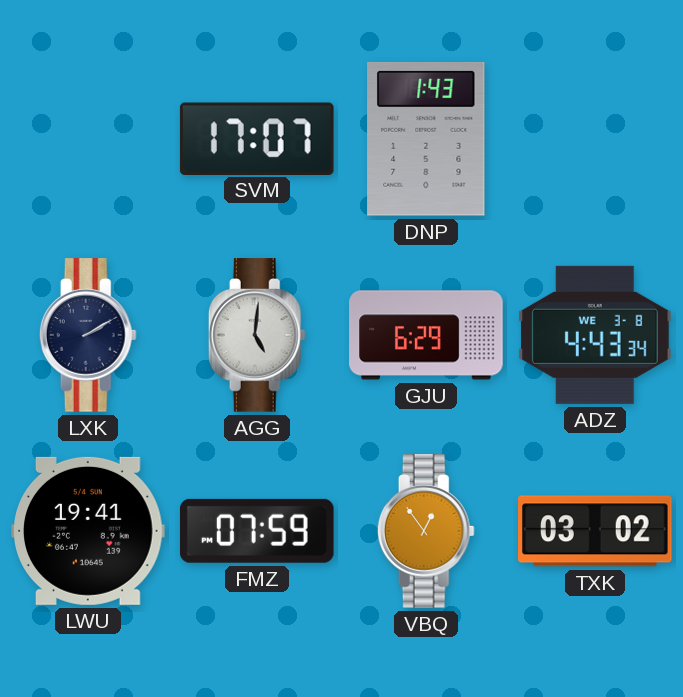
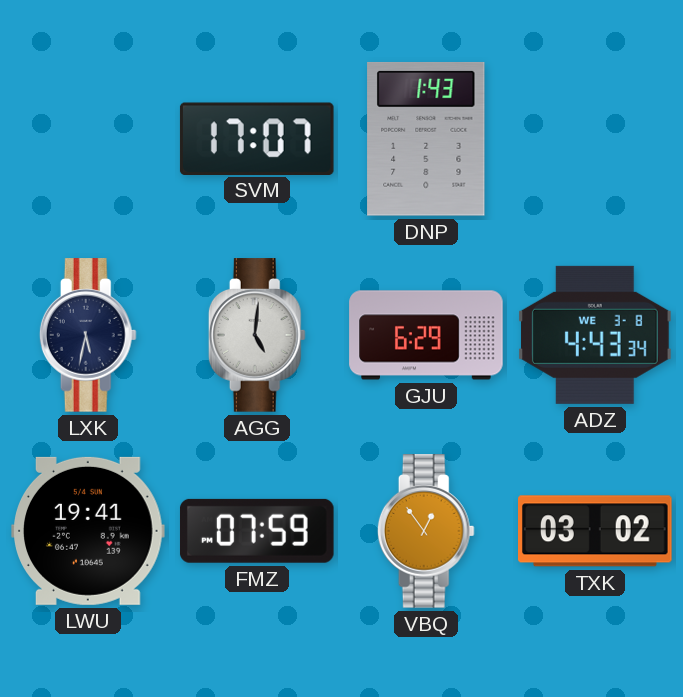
LXK: 2:10 -> 5:32 (88, 335)
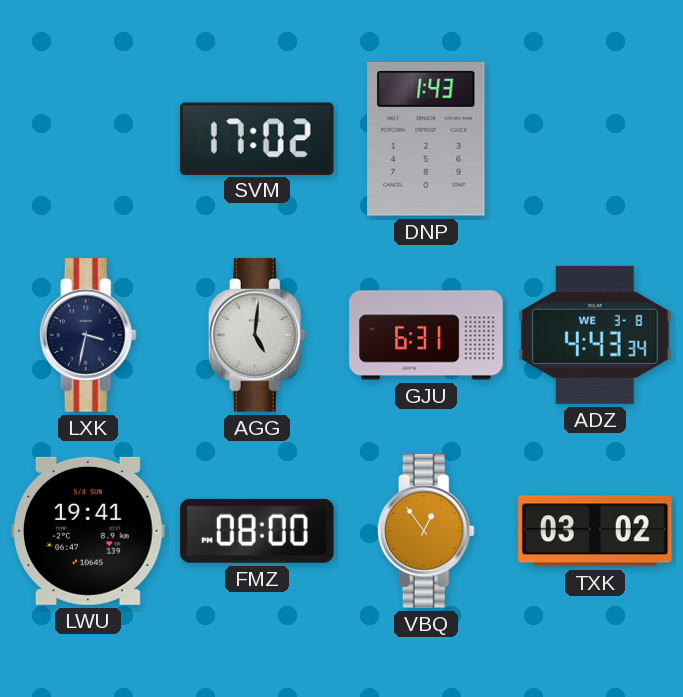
SVM: 17:07 -> 17:02 (257, 138)
LXK: 5:32 -> 3:32 (88, 335)
GJU: 6:29 -> 6:31 (426, 335)
FMZ: 07:59 -> 08:00 (257, 531)
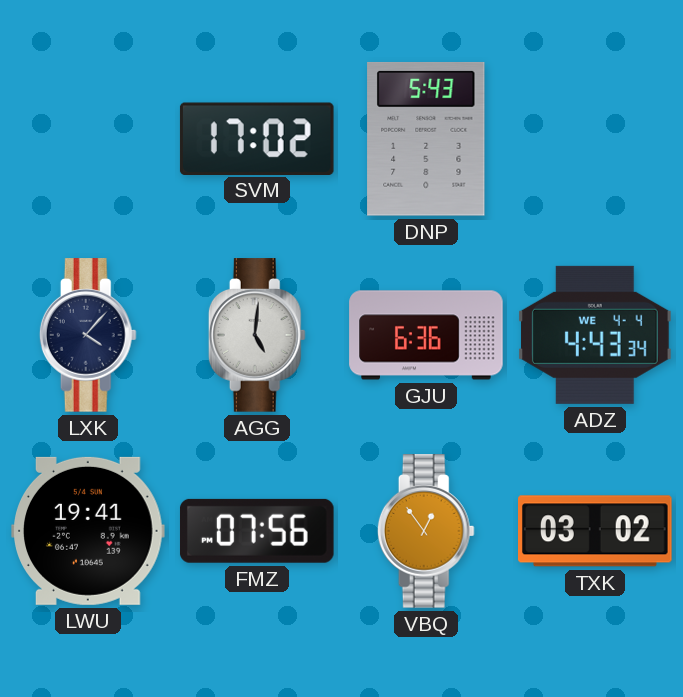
DNP: 1:43 -> 5:43 (426, 139)
LXK: 3:32 -> 4:07 (88, 335)
GJU: 6:31 -> 6:36 (426, 335)
ADZ date: WE 3-8 -> WE 4-4 (595, 335)
FMZ: 08:00 -> 07:56 (257, 531)
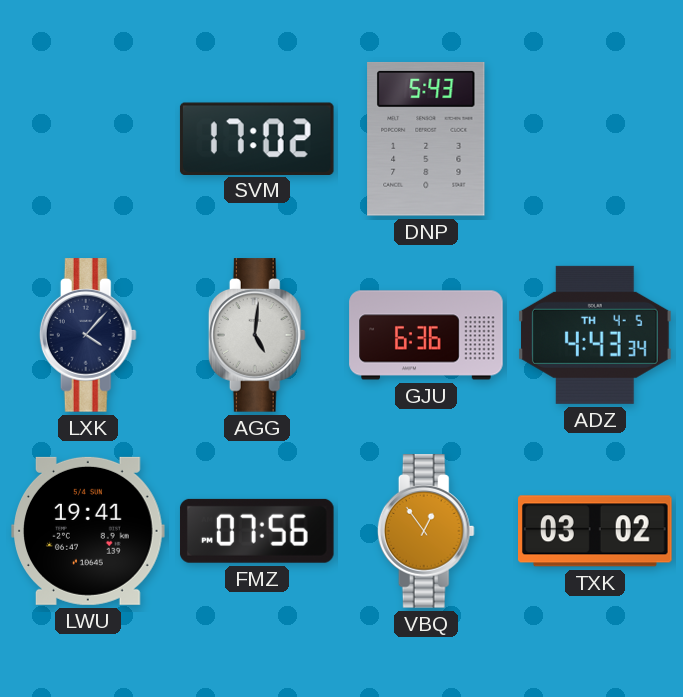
ADZ date: WE 4-4 -> TH 4-5 (595, 335)
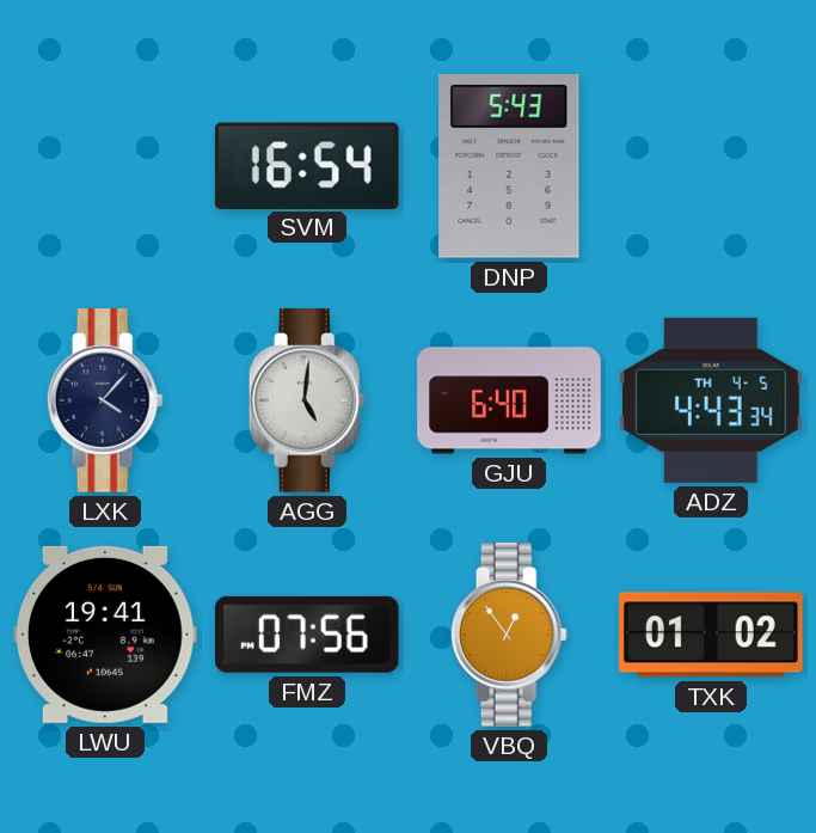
SVM: 17:02 -> 16:54 (307, 165)
GJU: 6:36 -> 6:40 (509, 400)
TXK: 03:02 -> 01:02 (712, 635)
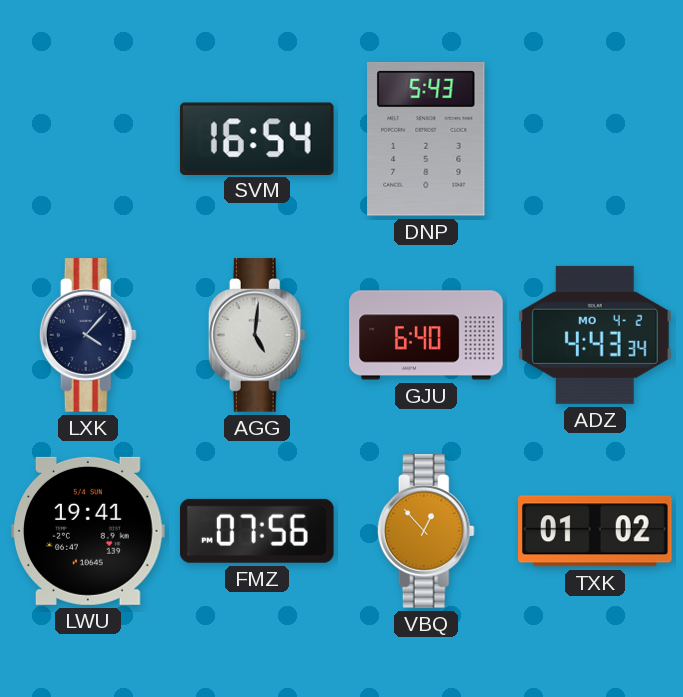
ADZ date: TH 4-5 -> MO 4-2 (595, 335)
VBQ: 12:54 -> 12:53 (426, 531)
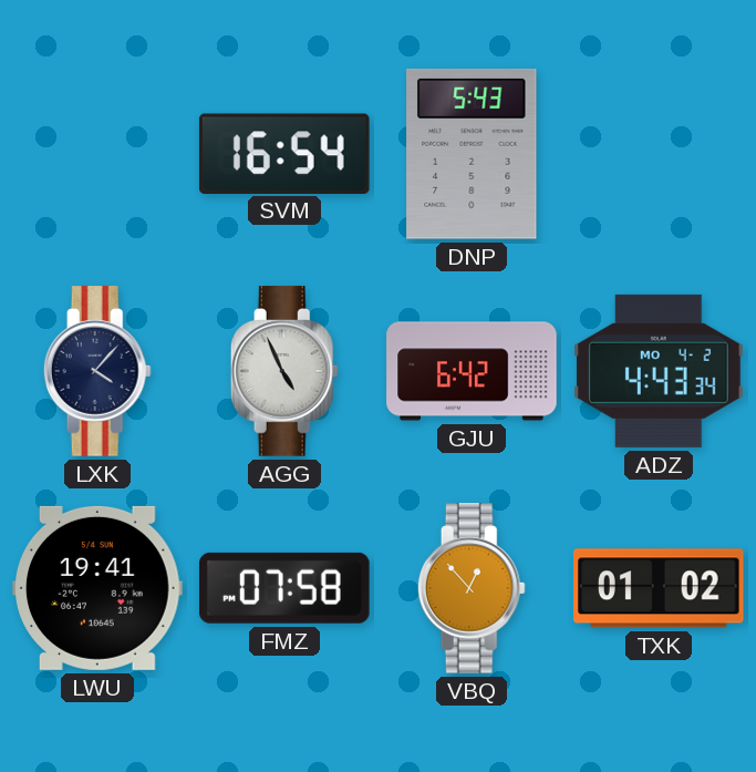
AGG: 5:01 -> 4:56 (284, 371)
GJU: 6:40 -> 6:42 (472, 371)
FMZ: 07:56 -> 07:58 (284, 588)
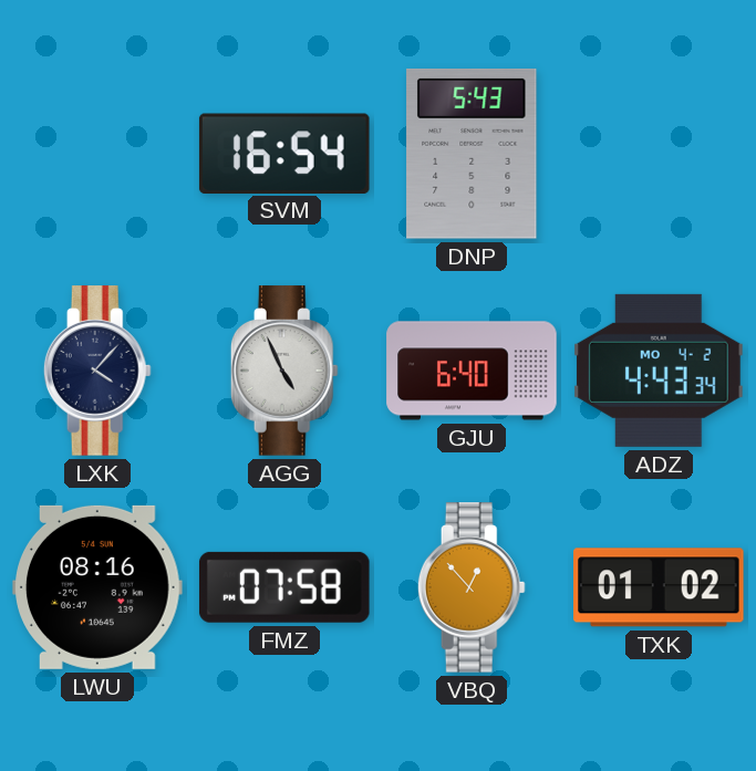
GJU: 6:42 -> 6:40 (472, 371)
LWU: 19:41 -> 08:16 (97, 587)
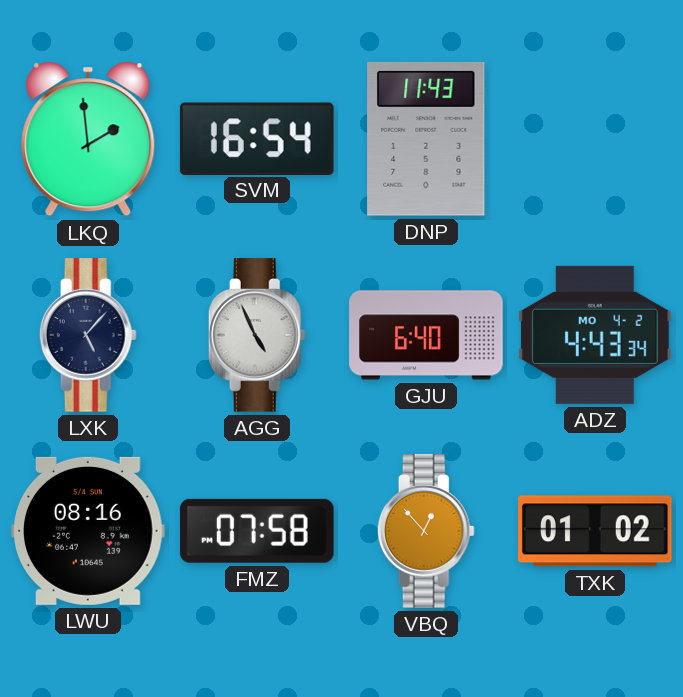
LKQ: none -> 1:59 (88, 139)
DNP: 5:43 -> 11:43 (426, 139)
LXK: 4:07 -> 5:07 (88, 335)
